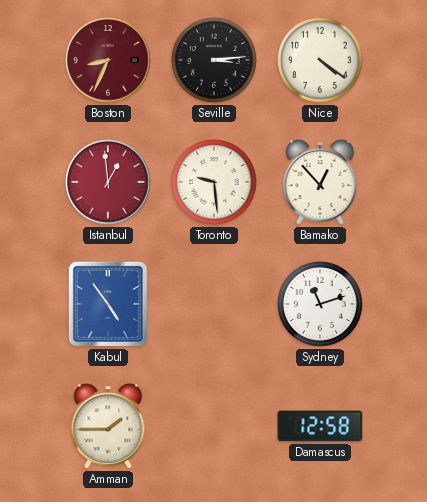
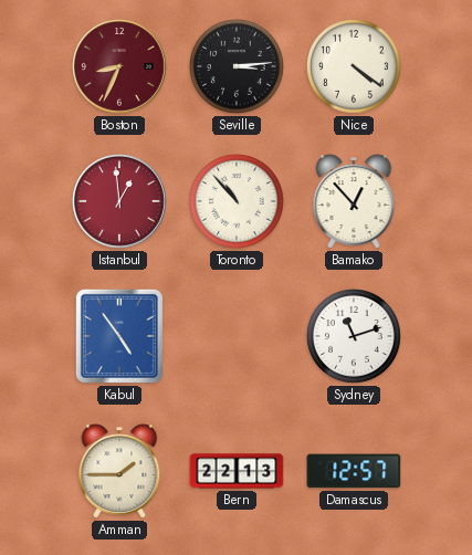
Toronto: 9:29 -> 10:53 (237, 201)
Bern: none -> 22:13 (237, 471)
Damascus: 12:58 -> 12:57 (354, 471)
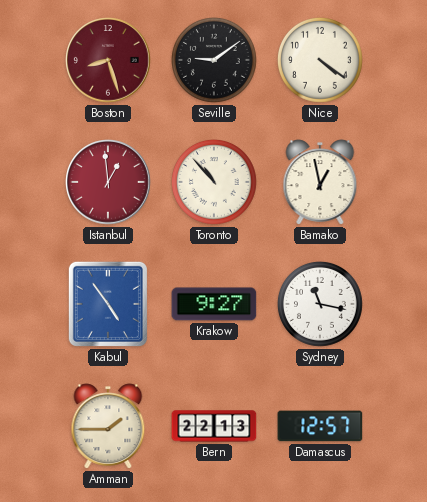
Boston: 8:34 -> 8:27 (108, 60)
Seville: 3:14 -> 9:09 (214, 60)
Bamako: 12:53 -> 12:58 (320, 182)
Krakow: none -> 9:27 (214, 304)
Sydney: 11:12 -> 11:17 (320, 304)
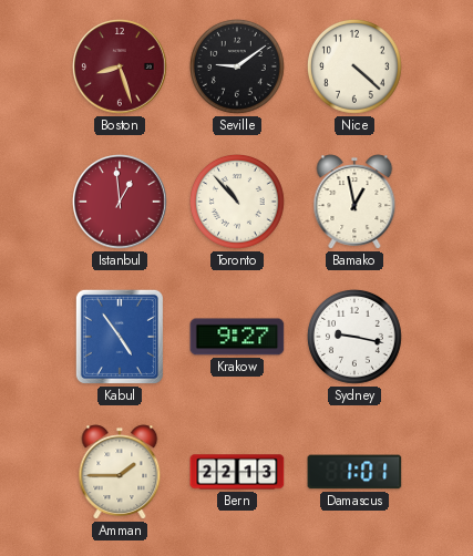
Nice: 4:21 -> 4:22 (354, 66)
Sydney: 11:17 -> 9:17 (354, 337)
Damascus: 12:57 -> 1:01 (354, 472)
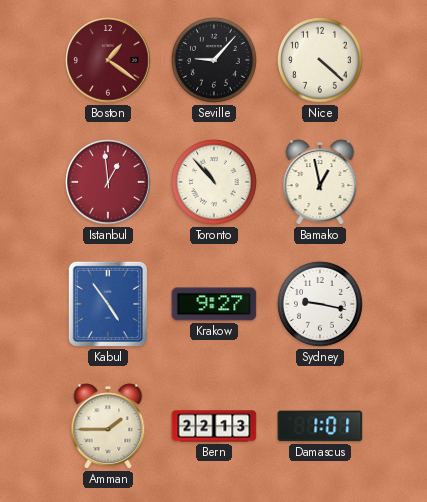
Boston: 8:27 -> 1:21 (108, 60)
Seville: 9:09 -> 9:07 (214, 60)
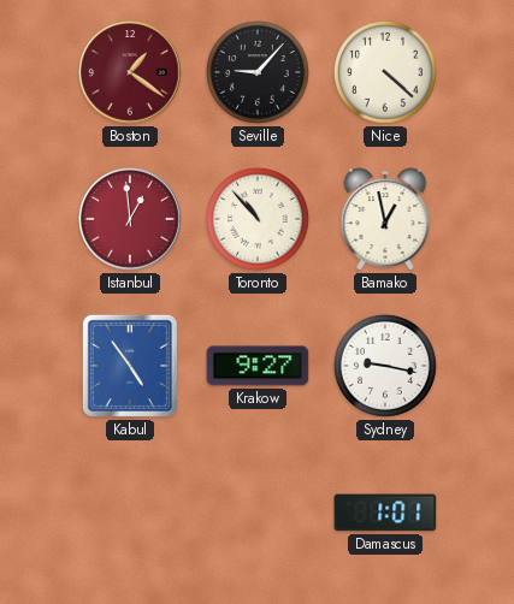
Amman: 1:45 -> none (108, 426)
Bern: 22:13 -> none (214, 426)
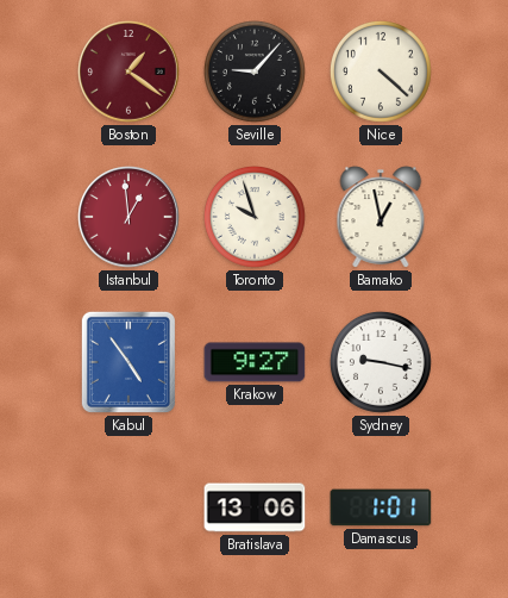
Toronto: 10:53 -> 9:57 (255, 217)
Bratislava: none -> 13:06 (255, 507)
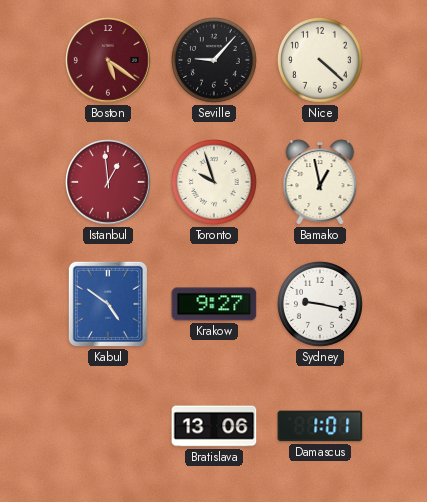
Boston: 1:21 -> 5:21 (108, 60)
Kabul: 4:54 -> 4:51 (108, 304)
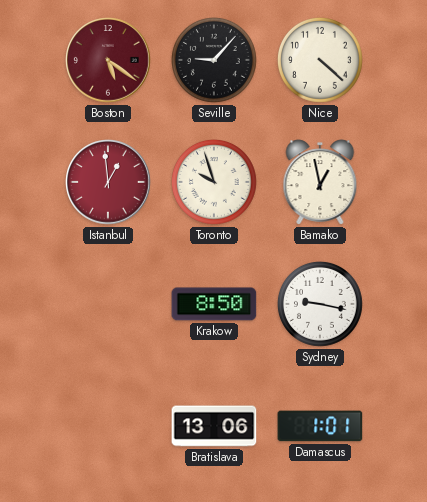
Kabul: 4:51 -> none (108, 304)
Krakow: 9:27 -> 8:50 (214, 304)
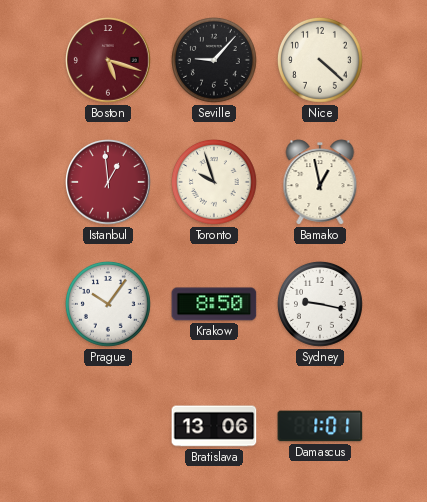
Boston: 5:21 -> 5:18 (108, 60)
Prague: none -> 10:06 (108, 304)
